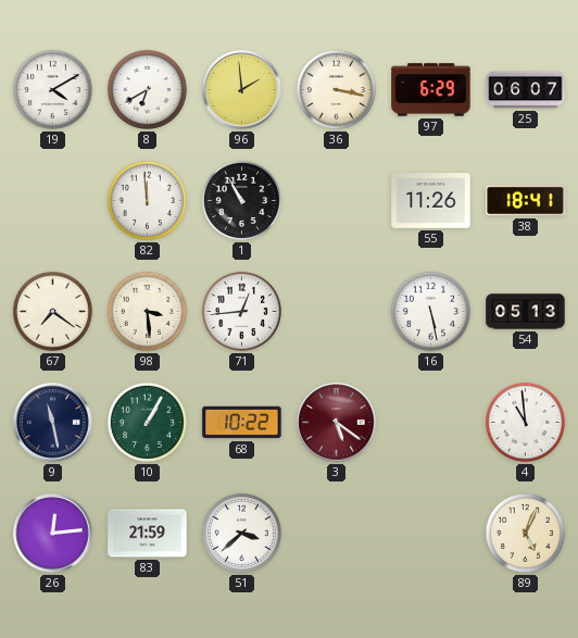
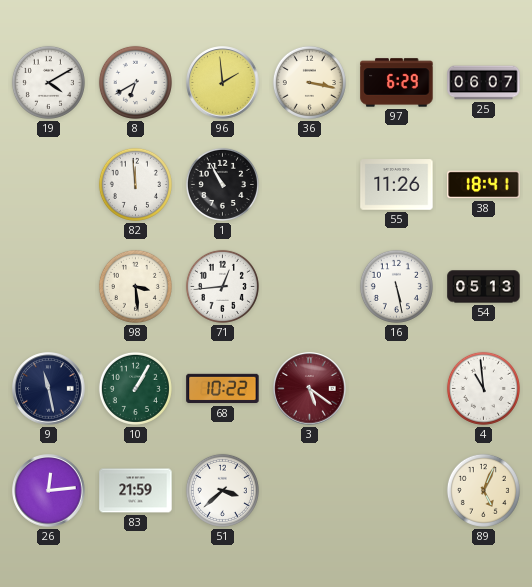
67: 7:21 -> none (52, 311)
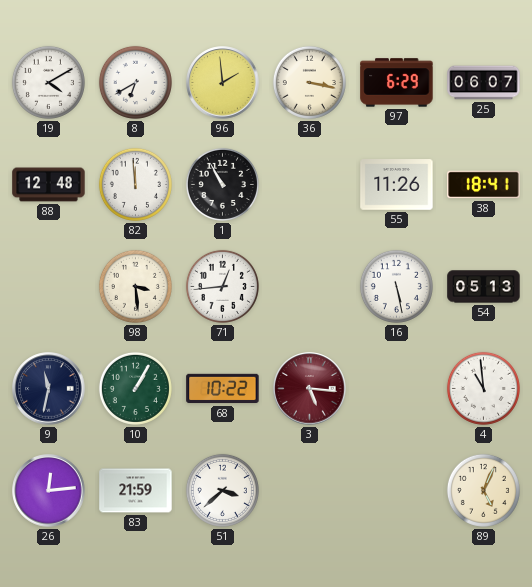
88: none -> 12:48 (49, 185)
9: 11:28 -> 11:32 (49, 389)
3: 5:21 -> 5:16 (310, 389)
